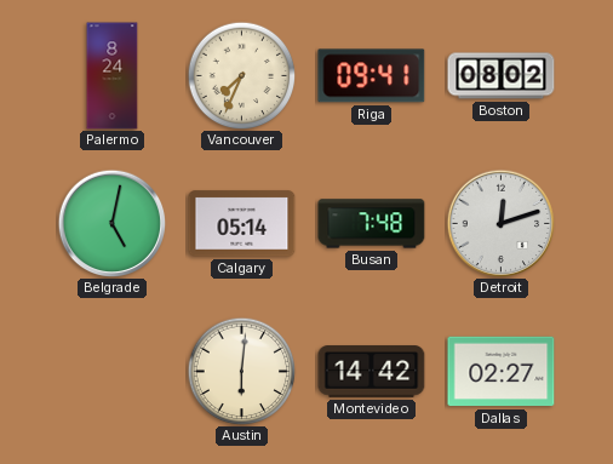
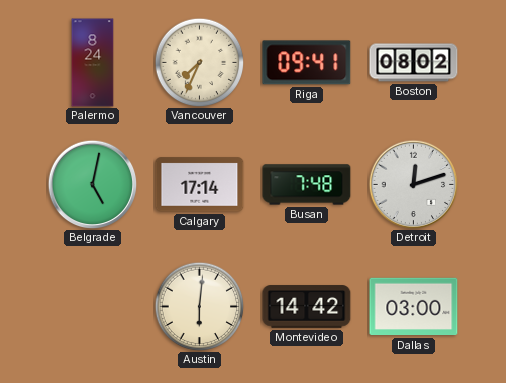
Calgary: 05:14 -> 17:14 (200, 185)
Dallas: 02:27 -> 03:00 (414, 307)
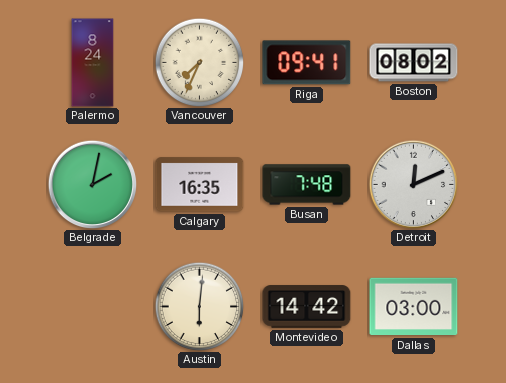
Belgrade: 5:02 -> 2:02 (92, 184)
Calgary: 17:14 -> 16:35 (200, 185)
Detroit: 12:12 -> 12:11 (413, 184)
